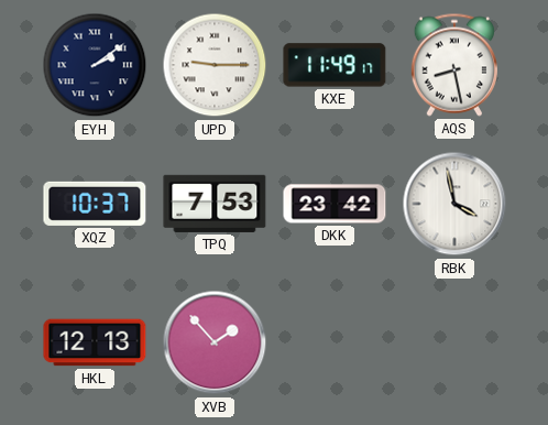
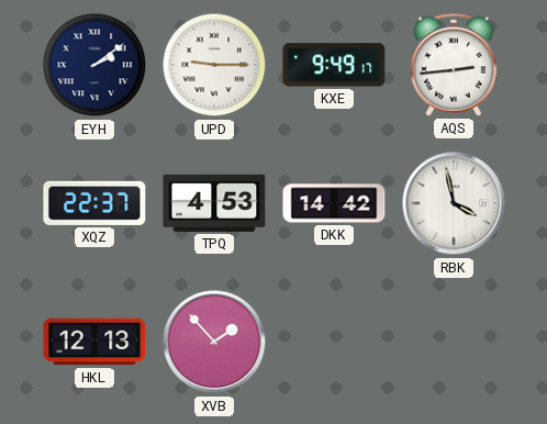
KXE: 11:49 -> 9:49 (334, 65)
AQS: 8:28 -> 2:44 (454, 65)
XQZ: 10:37 -> 22:37 (94, 203)
TPQ: 7:53 -> 4:53 (214, 203)
DKK: 23:42 -> 14:42 (334, 203)
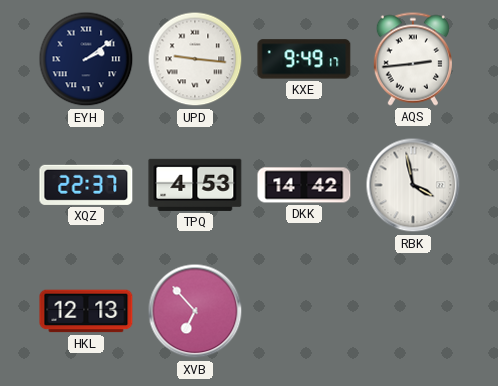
UPD: 9:15 -> 9:16 (195, 59)
XVB: 1:53 -> 6:53 (195, 311)
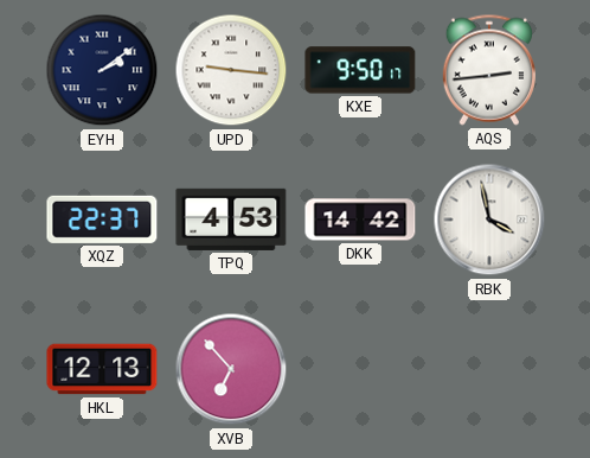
KXE: 9:49 -> 9:50 (360, 70)
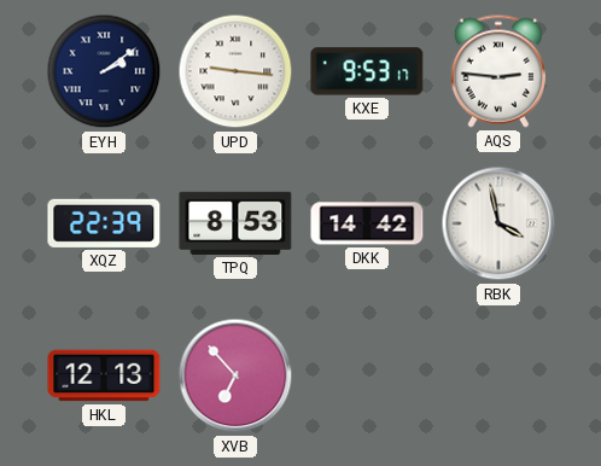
KXE: 9:50 -> 9:53 (367, 71)
AQS: 2:44 -> 2:46 (498, 71)
XQZ: 22:37 -> 22:39 (104, 223)
TPQ: 4:53 -> 8:53 (235, 223)
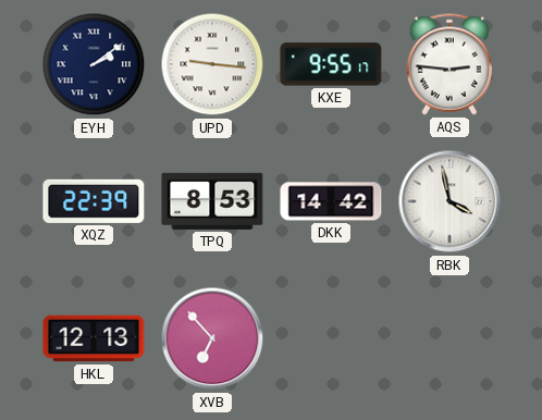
KXE: 9:53 -> 9:55 (331, 64)
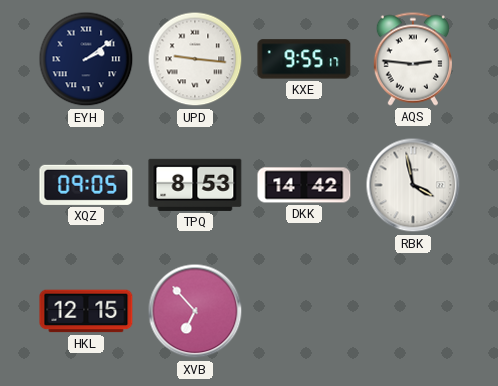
XQZ: 22:39 -> 09:05 (86, 185)
HKL: 12:13 -> 12:15 (86, 311)
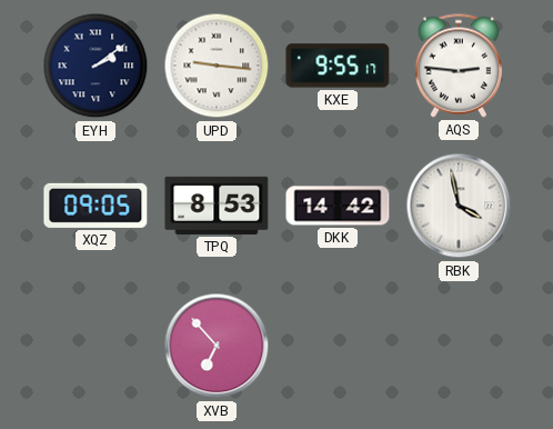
HKL: 12:15 -> none (86, 311)
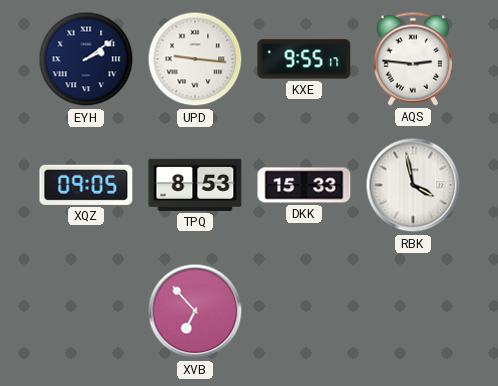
DKK: 14:42 -> 15:33 (304, 185)
